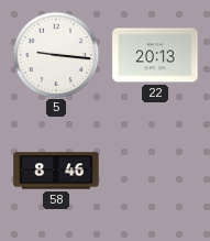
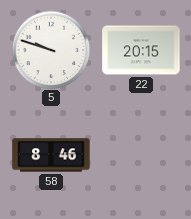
5: 9:16 -> 9:48 (51, 50)
22: 20:13 -> 20:15 (141, 50)
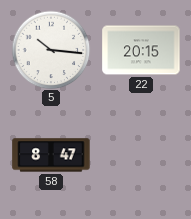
5: 9:48 -> 10:16 (51, 50)
58: 8:46 -> 8:47 (51, 155)
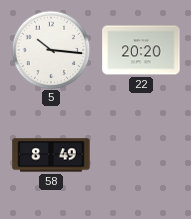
22: 20:15 -> 20:20 (141, 50)
58: 8:47 -> 8:49 (51, 155)
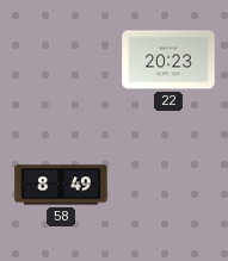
5: 10:16 -> none (51, 50)
22: 20:20 -> 20:23 (168, 60)
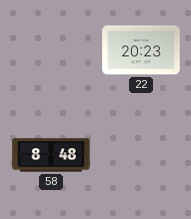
58: 8:49 -> 8:48 (51, 155)
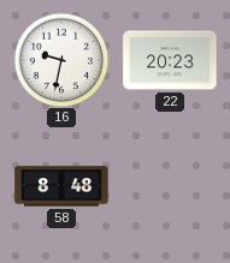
16: none -> 9:32 (61, 60)
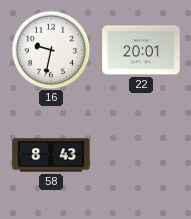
22: 20:23 -> 20:01 (141, 50)
58: 8:48 -> 8:43 (51, 155)
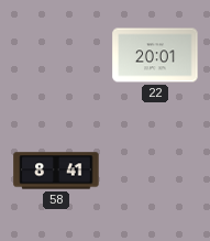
16: 9:32 -> none (51, 50)
58: 8:43 -> 8:41 (56, 171)
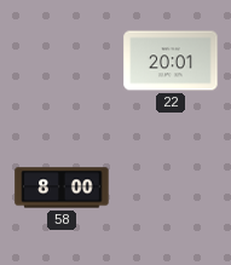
58: 8:41 -> 8:00 (62, 188)
